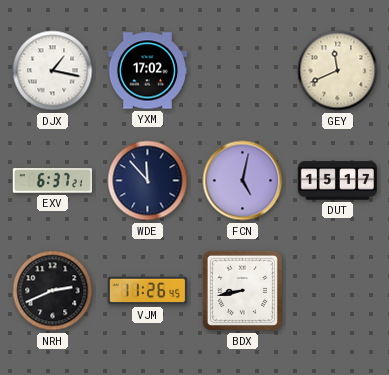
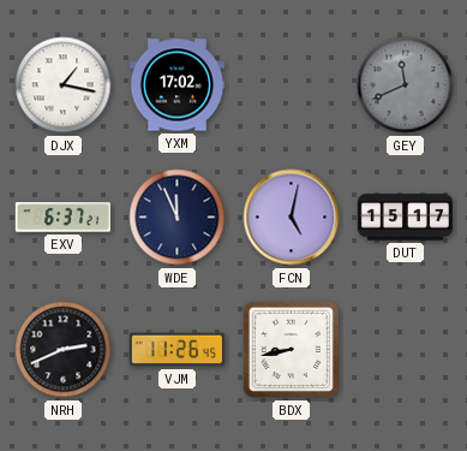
GEY dial: cream -> grey (406, 85)
WDE: 11:53 -> 11:56 (178, 218)
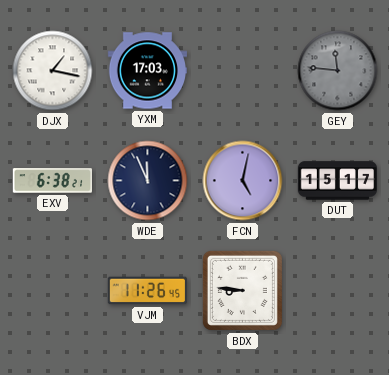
YXM: 17:02 -> 17:03 (147, 71)
GEY: 11:41 -> 11:46 (338, 71)
EXV: 6:37 -> 6:38 (52, 181)
NRH: 2:41 -> none (64, 350)
BDX: 8:43 -> 8:46 (242, 290)
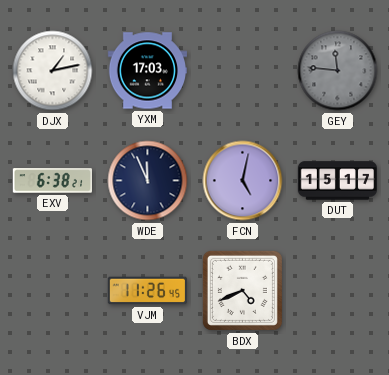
DJX: 1:17 -> 1:13 (53, 71)
BDX: 8:46 -> 4:41 (242, 290)
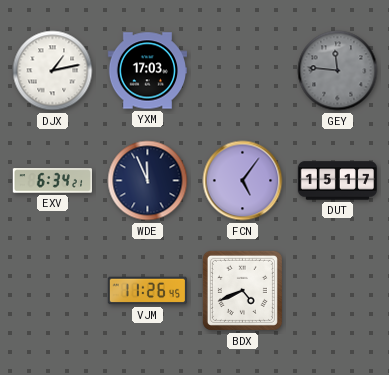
EXV: 6:38 -> 6:34 (52, 181)
FCN: 5:02 -> 5:06 (243, 181)
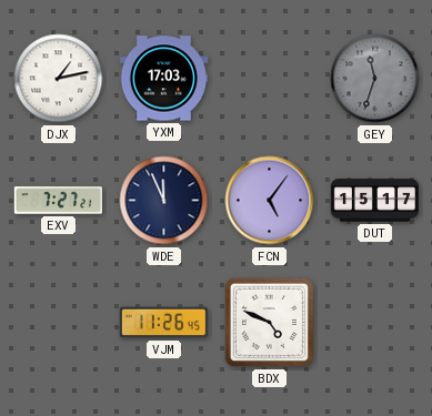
GEY: 11:46 -> 11:33 (375, 79)
EXV: 6:34 -> 7:27 (58, 201)
BDX: 4:41 -> 4:49 (269, 322)
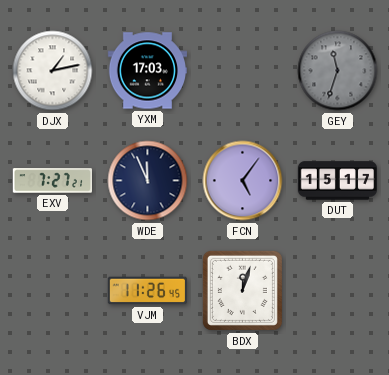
BDX: 4:49 -> 12:03 (242, 290)
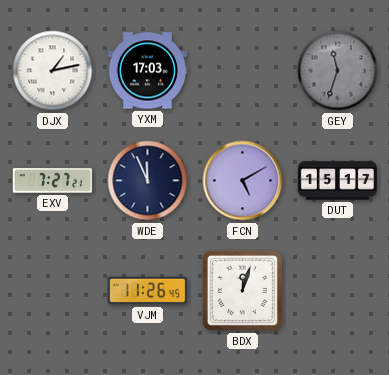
FCN: 5:06 -> 5:10 (243, 181)
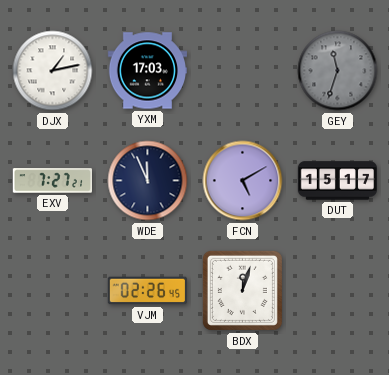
VJM: 11:26 -> 02:26 (147, 291)
